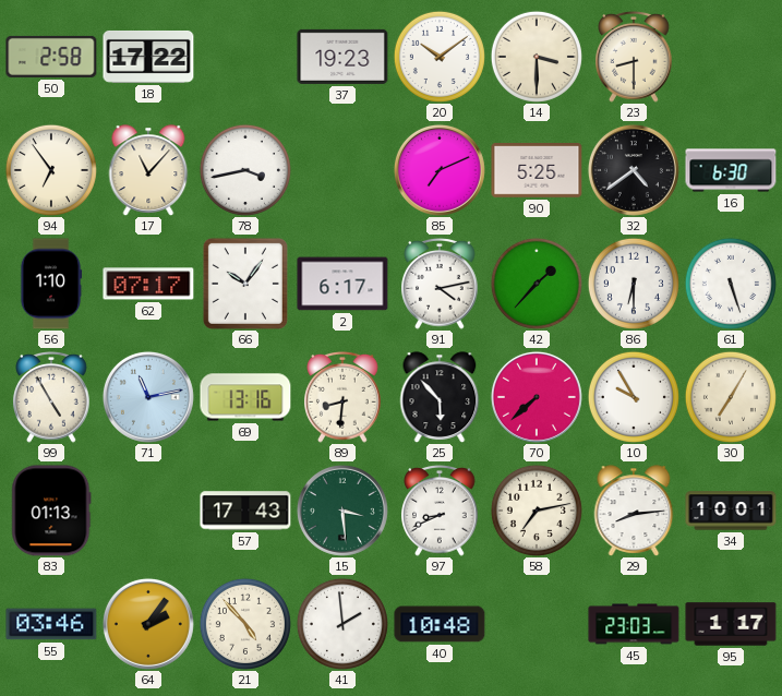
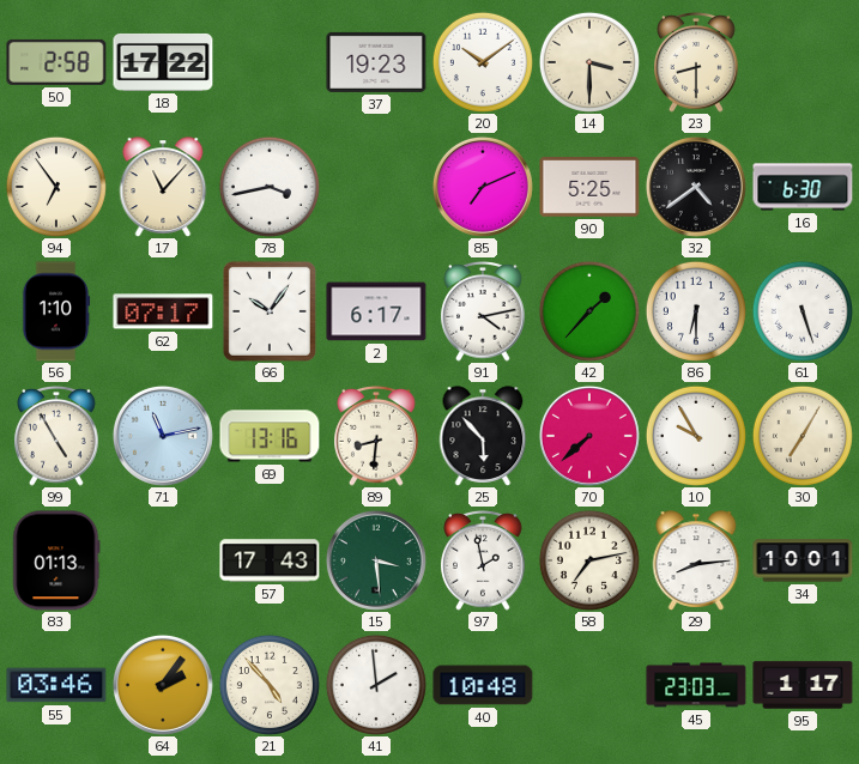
97: 8:41 -> 1:58 (483, 562)
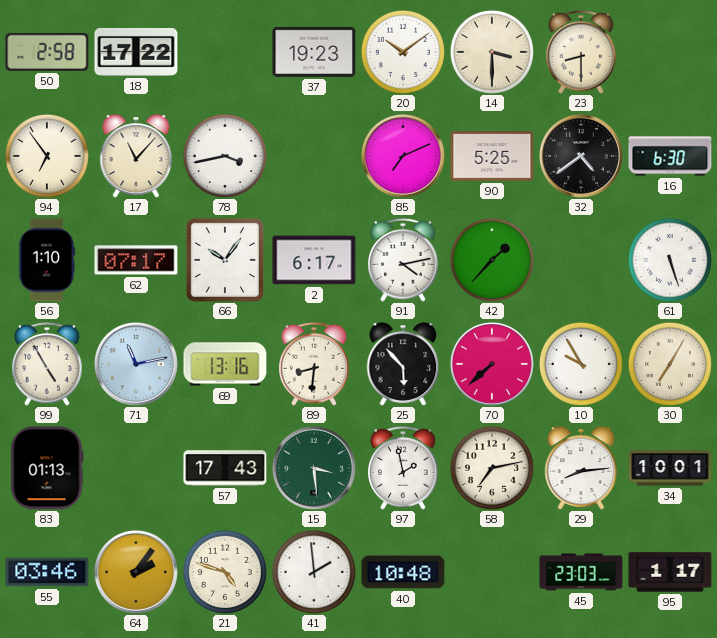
86: 6:30 -> none (696, 311)
21: 4:53 -> 4:48 (225, 572)
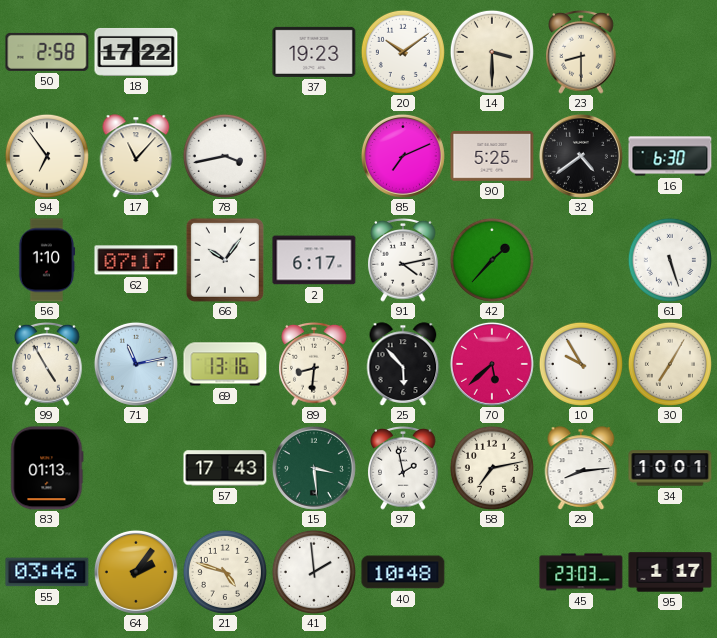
70: 7:38 -> 5:38 (492, 364)
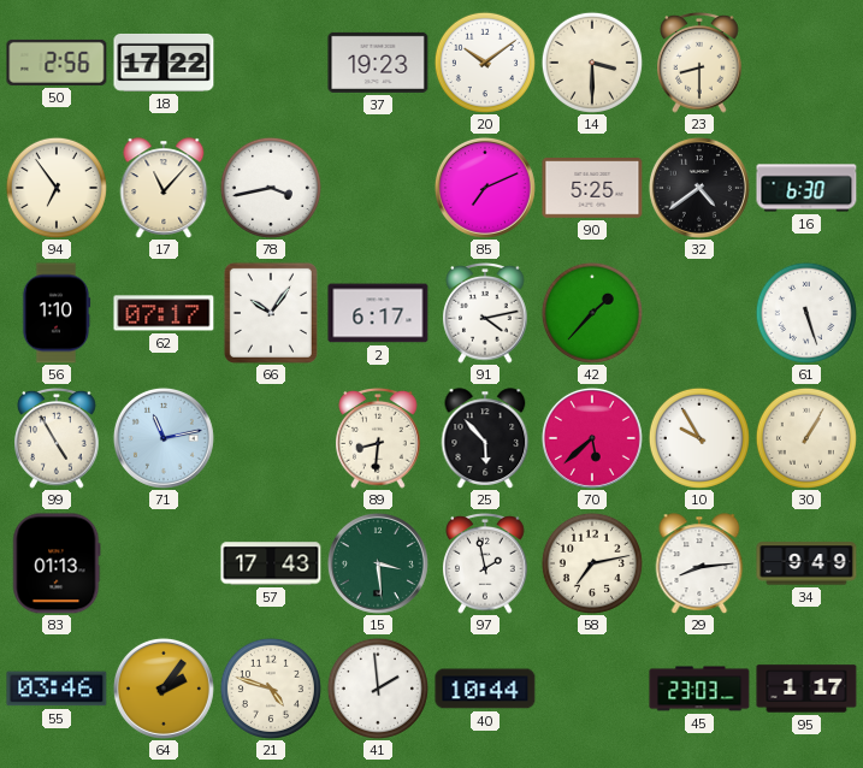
50: 2:58 -> 2:56 (57, 63)
69: 13:16 -> none (225, 364)
30: 7:05 -> 1:05 (806, 438)
34: 10:01 -> 9:49 (806, 563)
40: 10:48 -> 10:44 (485, 689)
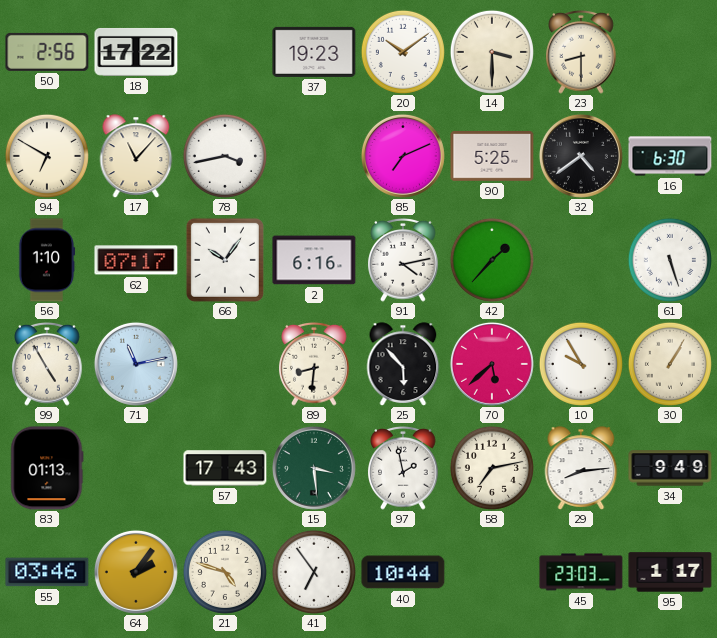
94: 6:54 -> 6:50 (47, 156)
2: 6:17 -> 6:16 (314, 260)
41: 1:59 -> 6:54 (314, 572)
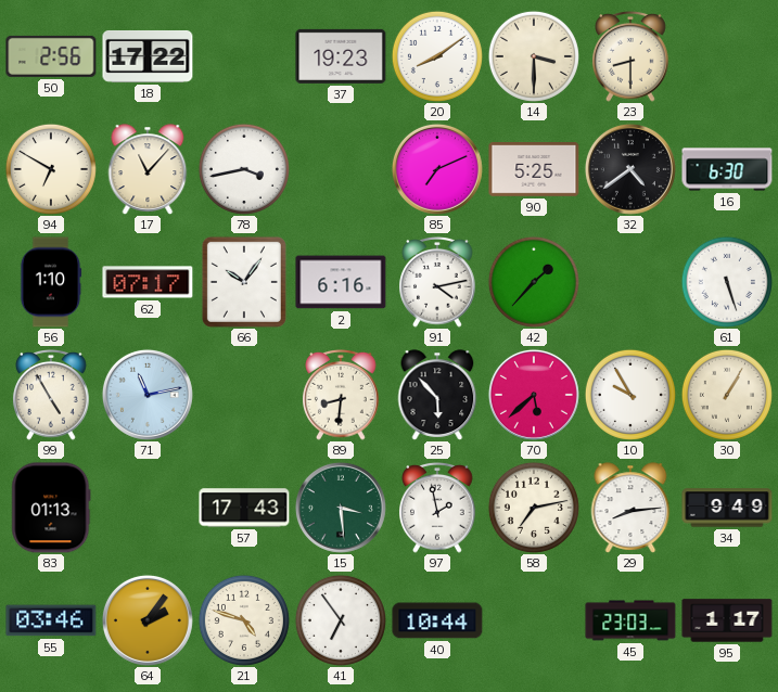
20: 10:09 -> 8:09 (437, 56)
